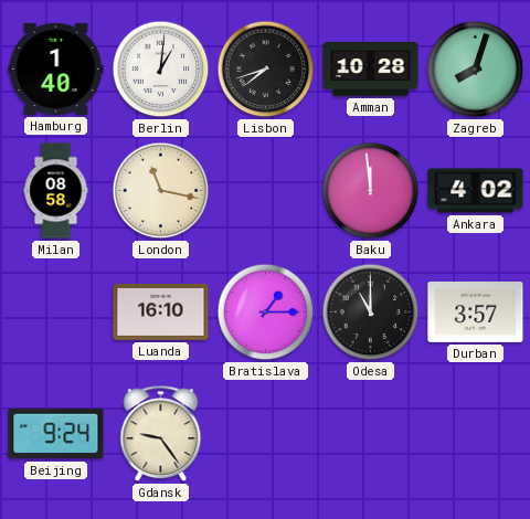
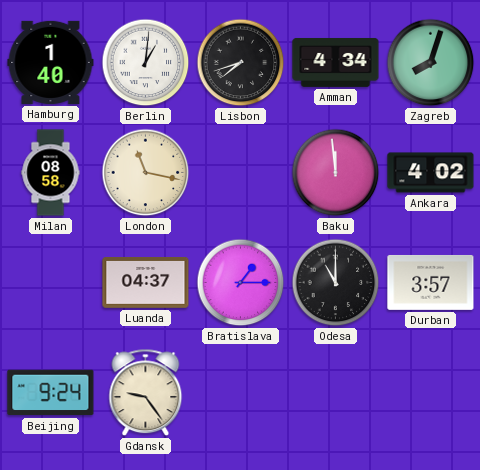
Amman: 10:28 -> 4:34 (336, 62)
Luanda: 16:10 -> 04:37 (146, 283)
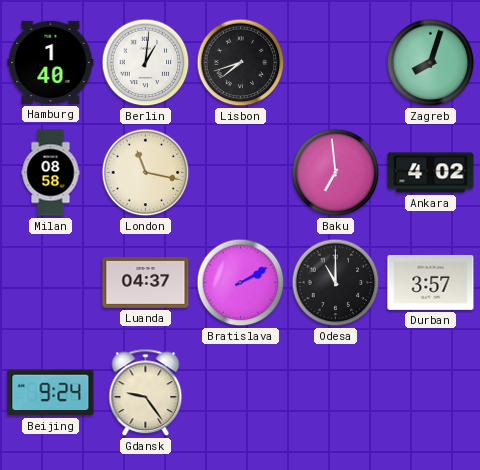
Amman: 4:34 -> none (336, 62)
Baku: 11:59 -> 6:59 (336, 173)
Bratislava: 1:15 -> 2:10 (241, 283)
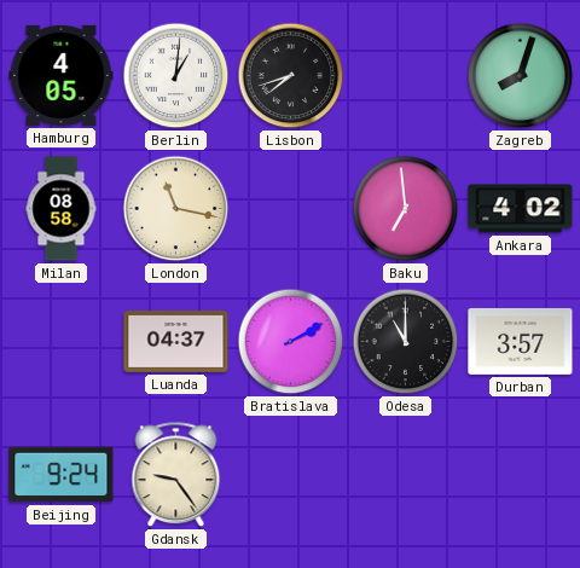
Hamburg: 1:40 -> 4:05 (62, 75)
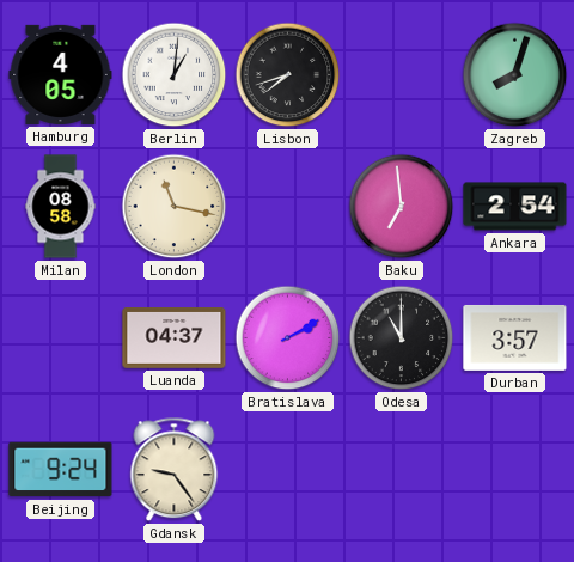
Ankara: 4:02 -> 2:54 (515, 207)
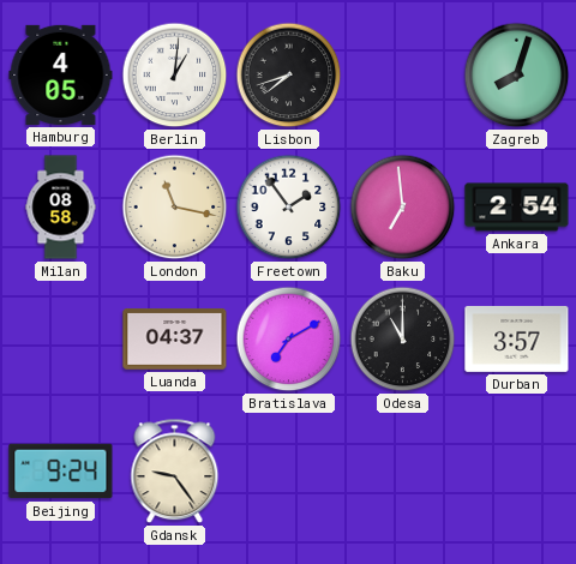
Freetown: none -> 1:54 (289, 208)
Bratislava: 2:10 -> 7:10 (289, 340)
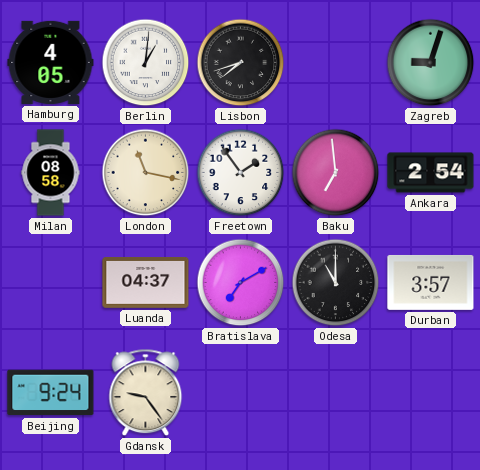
Zagreb: 8:03 -> 9:03 (431, 63)
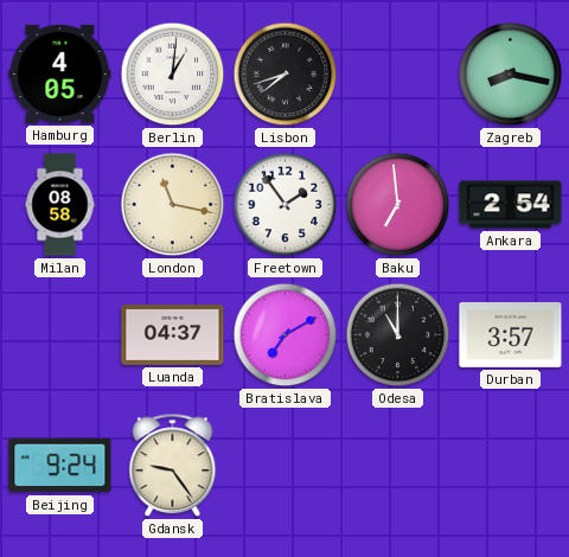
Zagreb: 9:03 -> 8:17 (511, 75)
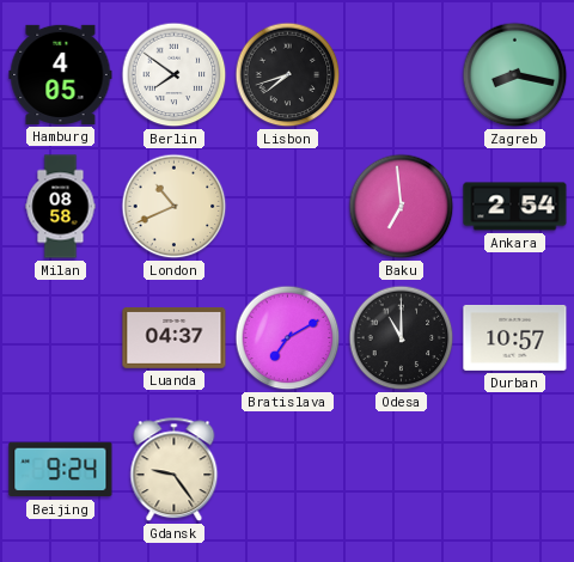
Berlin: 1:01 -> 7:51 (175, 75)
London: 11:17 -> 10:41 (175, 207)
Freetown: 1:54 -> none (286, 205)
Durban: 3:57 -> 10:57 (515, 337)
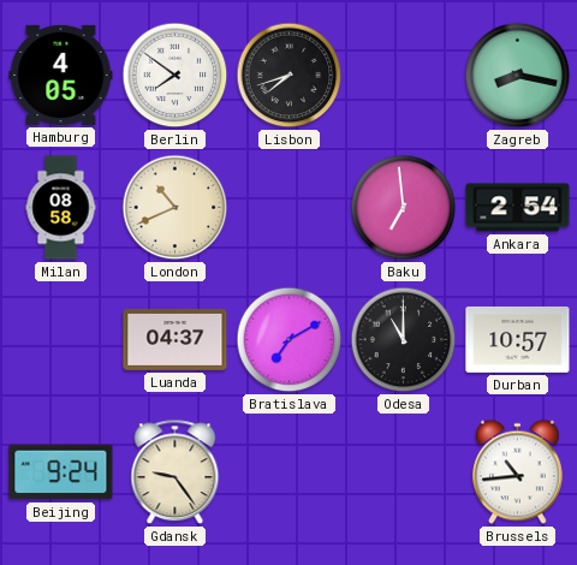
Brussels: none -> 10:44 (517, 472)
